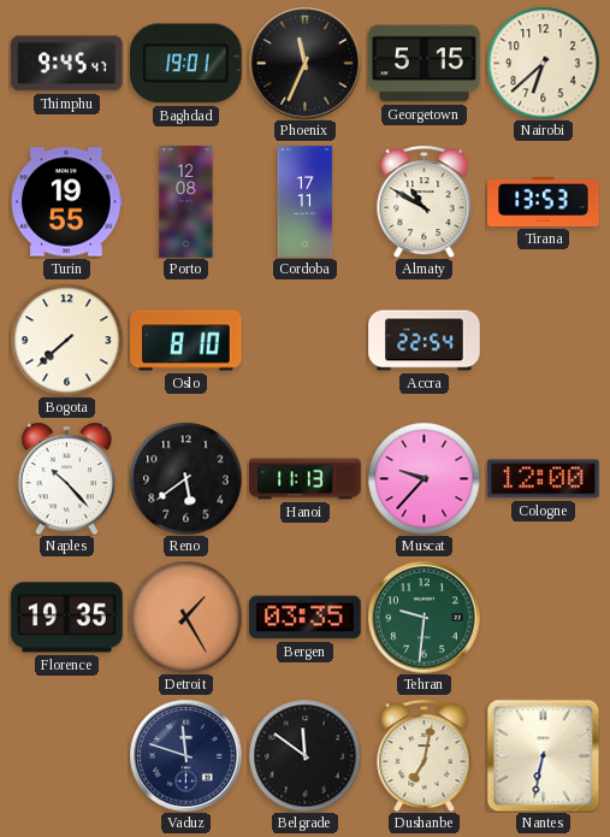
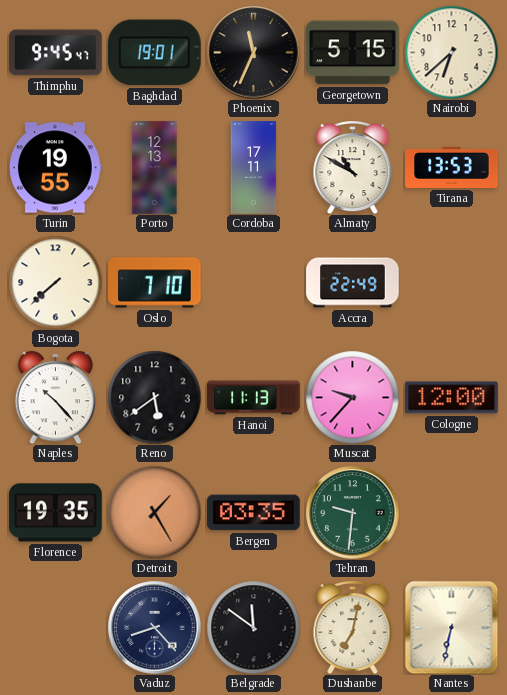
Porto: 12:08 -> 12:13 (155, 168)
Oslo: 8:10 -> 7:10 (155, 283)
Accra: 22:54 -> 22:49 (353, 283)
Vaduz: 11:48 -> 8:23 (154, 627)
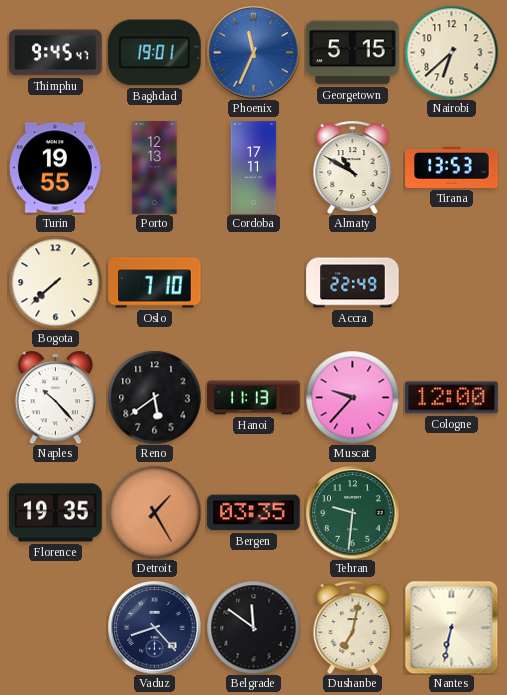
Phoenix dial: black -> blue (253, 52)
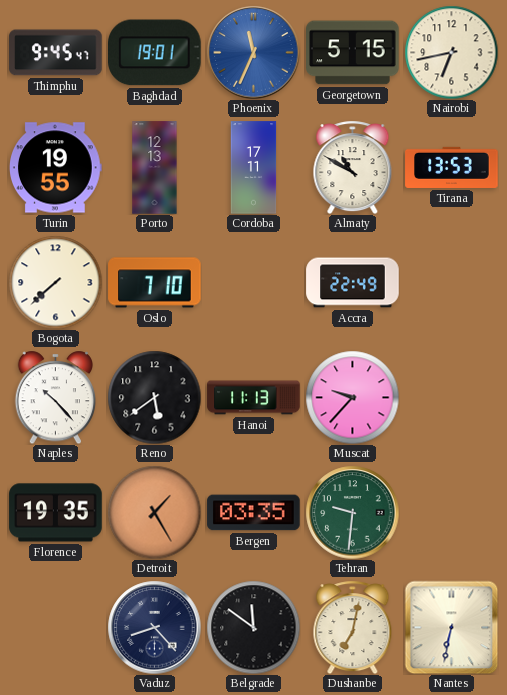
Nairobi: 6:38 -> 6:43 (451, 52)
Cologne: 12:00 -> none (452, 398)
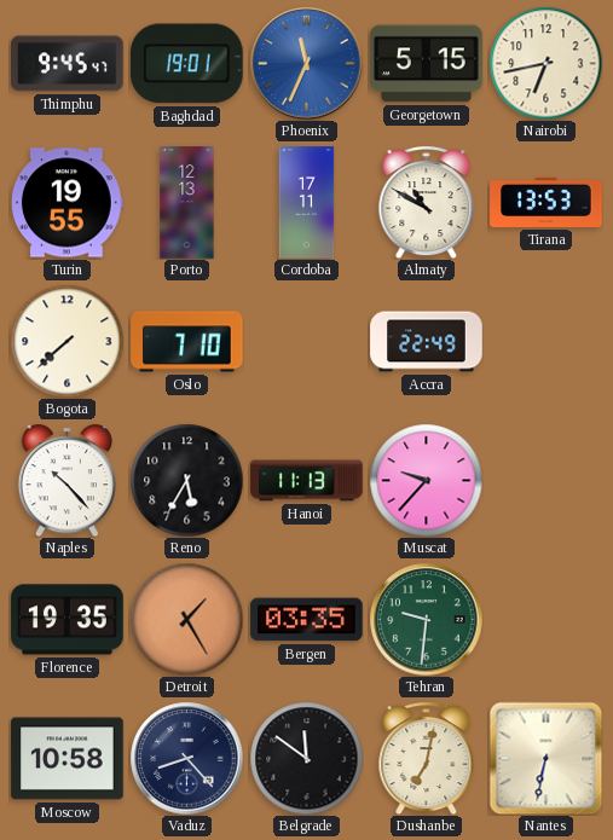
Reno: 5:39 -> 5:35 (186, 480)
Moscow: none -> 10:58 (68, 759)
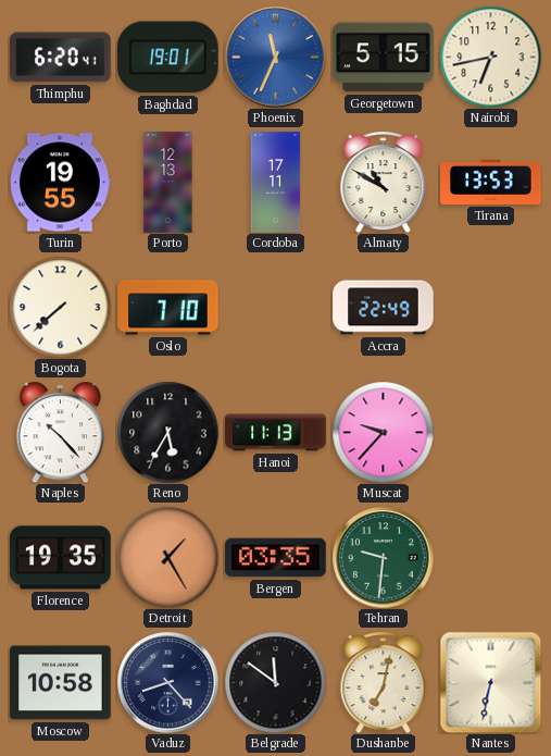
Thimphu: 9:45 -> 6:20 (61, 58)
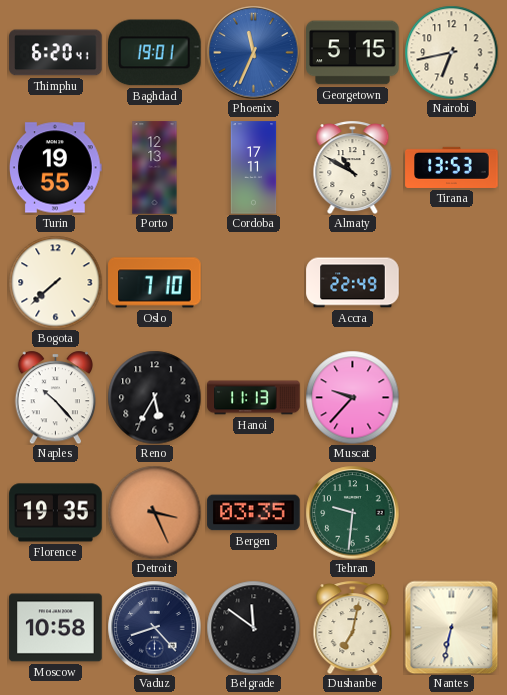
Detroit: 1:25 -> 3:26 (154, 512)
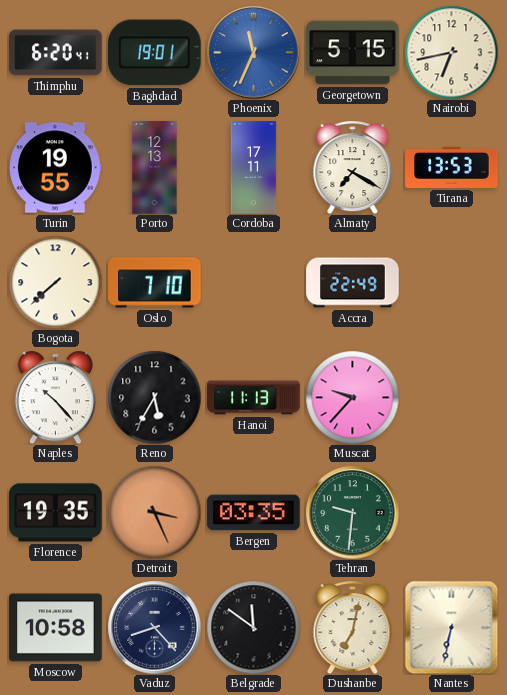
Almaty: 10:50 -> 7:20 (353, 167)
